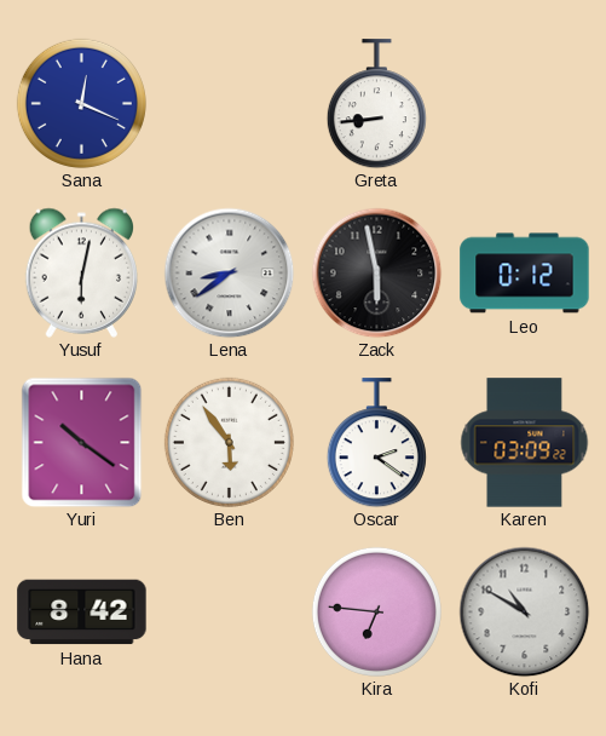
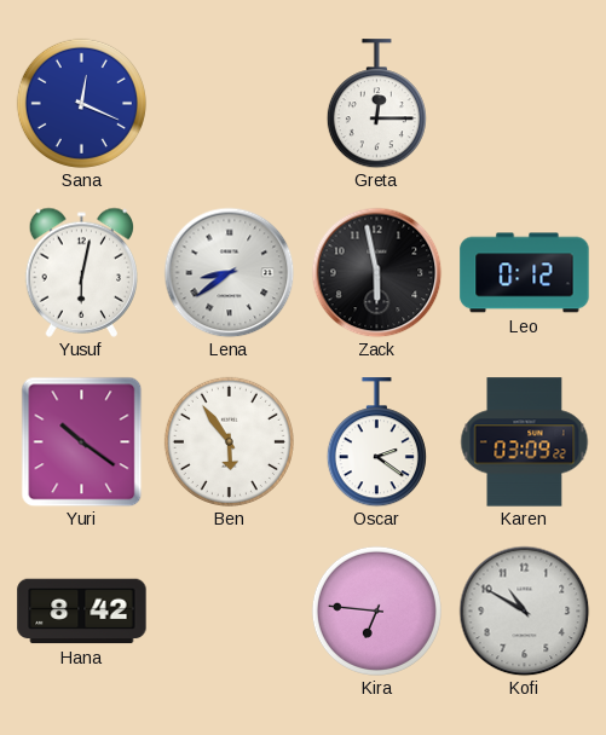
Greta: 8:44 -> 12:15 (376, 104)
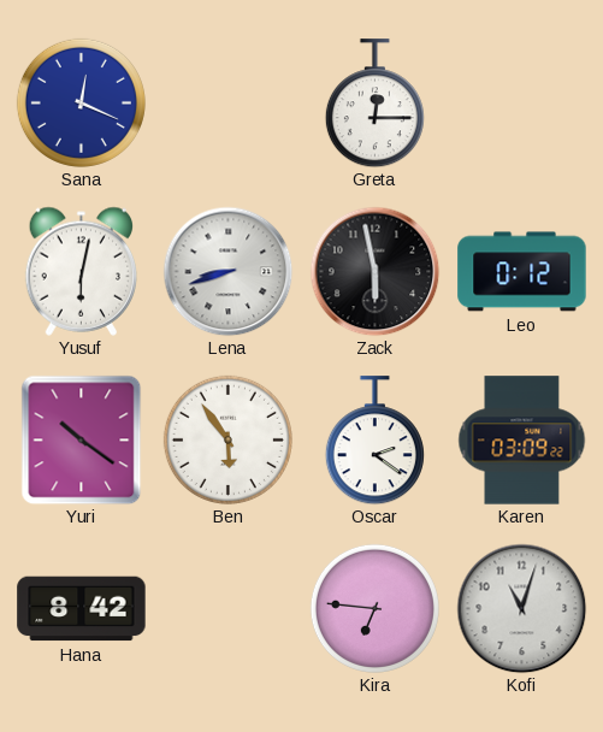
Lena: 8:39 -> 8:42 (227, 271)
Kofi: 10:50 -> 11:03 (521, 608)
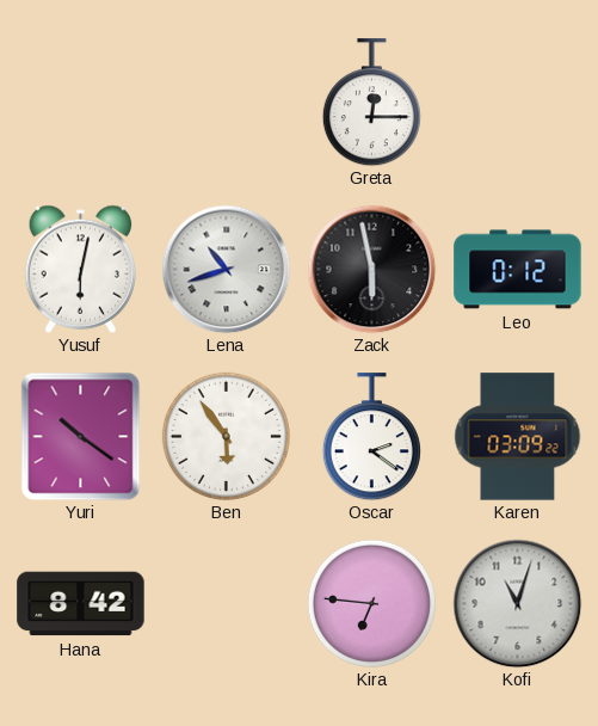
Sana: 12:19 -> none (81, 102)
Lena: 8:42 -> 10:42 (226, 269)
